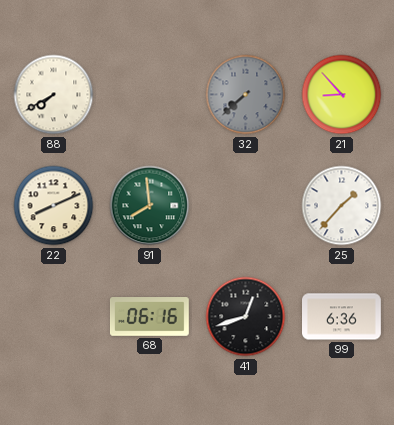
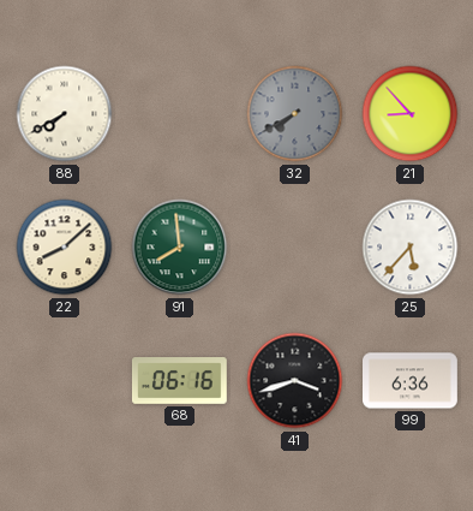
32: 7:38 -> 7:40 (295, 114)
22: 8:11 -> 8:08 (65, 248)
25: 1:37 -> 5:37 (411, 248)
41: 12:42 -> 3:42 (295, 381)
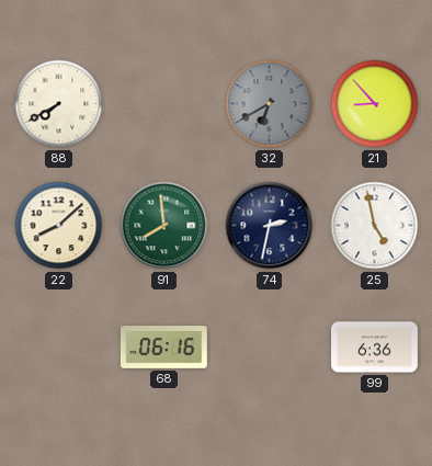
32: 7:40 -> 6:40 (270, 104)
74: none -> 2:32 (270, 226)
25: 5:37 -> 4:58 (375, 226)
41: 3:42 -> none (295, 381)
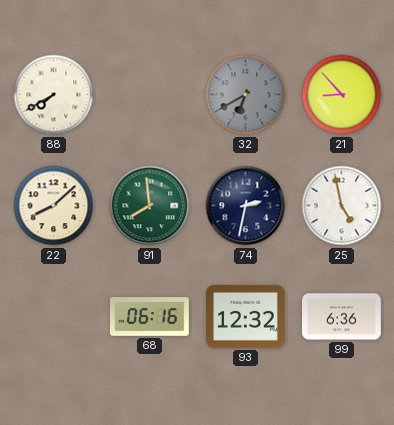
93: none -> 12:32 (246, 317)
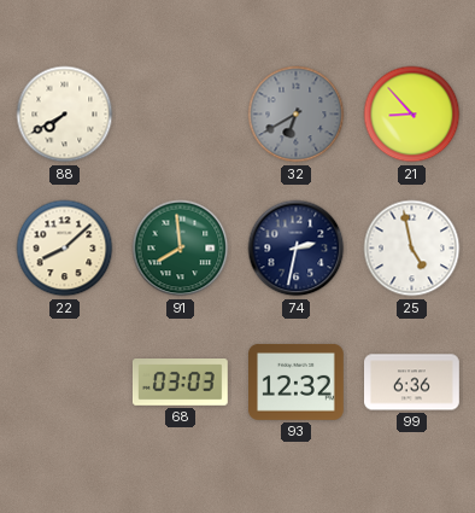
68: 06:16 -> 03:03 (180, 383)
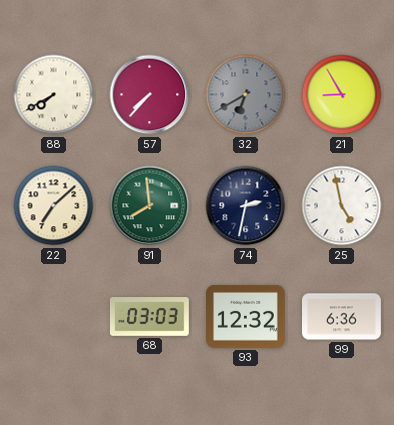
57: none -> 7:37 (150, 95)
21: 8:53 -> 8:55 (342, 95)
22: 8:08 -> 7:08 (54, 206)
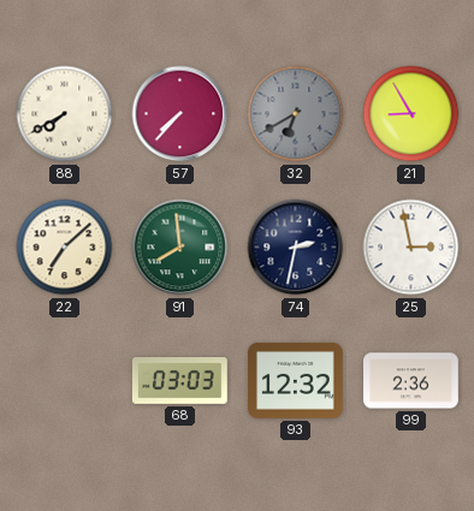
25: 4:58 -> 2:58 (411, 248)
99: 6:36 -> 2:36 (411, 381)
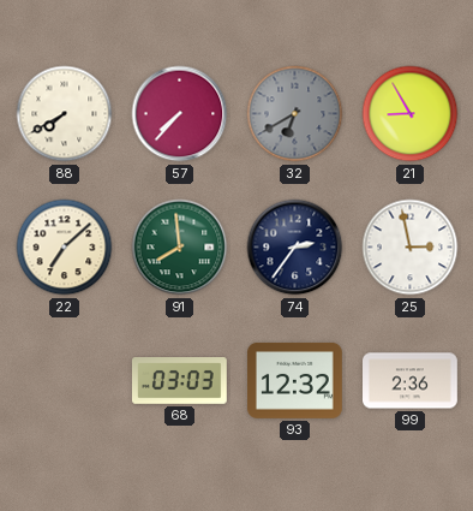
74: 2:32 -> 2:36 (295, 248)
